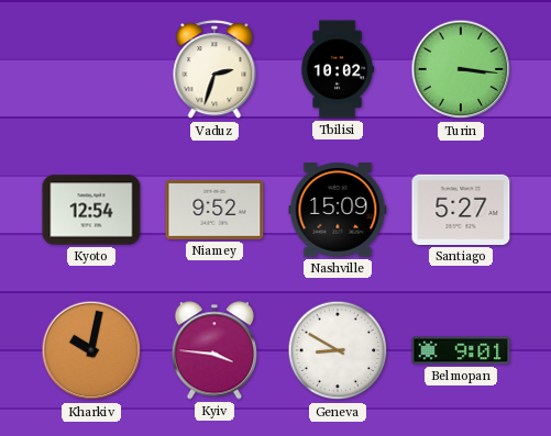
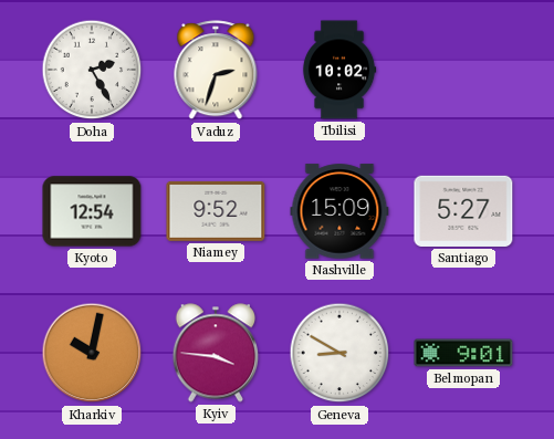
Doha: none -> 2:25 (92, 70)
Turin: 3:16 -> none (461, 69)
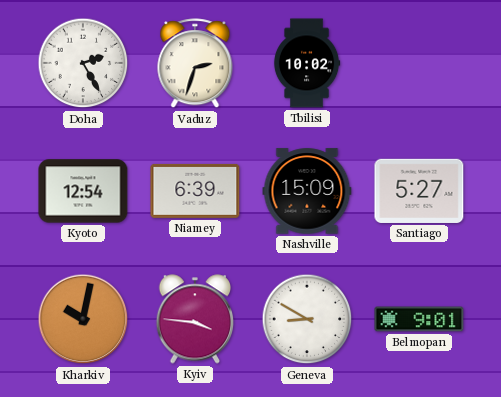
Niamey: 9:52 -> 6:39 (195, 191)
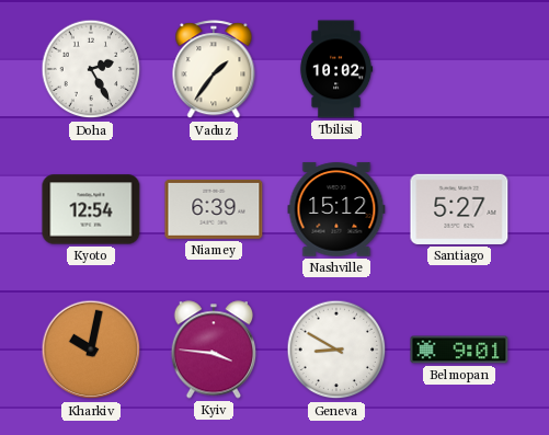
Vaduz: 2:33 -> 1:36 (214, 70)
Nashville: 15:09 -> 15:12 (336, 209)
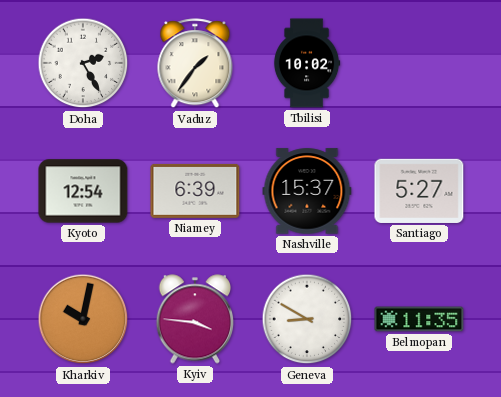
Nashville: 15:12 -> 15:37 (307, 191)
Belmopan: 9:01 -> 11:35 (419, 319)
